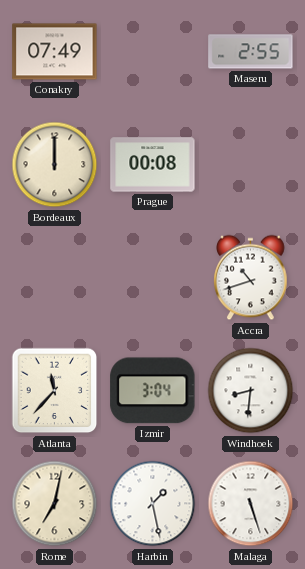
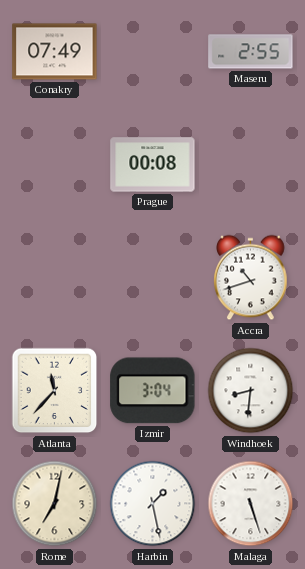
Bordeaux: 12:00 -> none (55, 165)
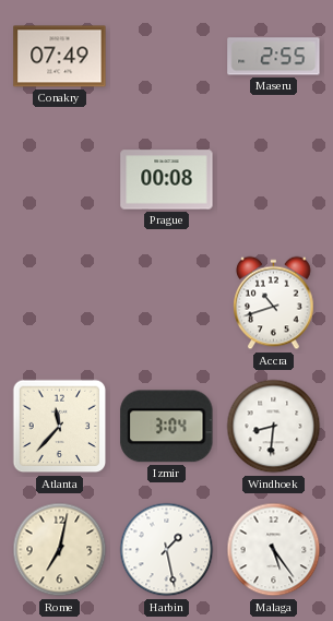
Malaga: 5:27 -> 5:24 (274, 550)
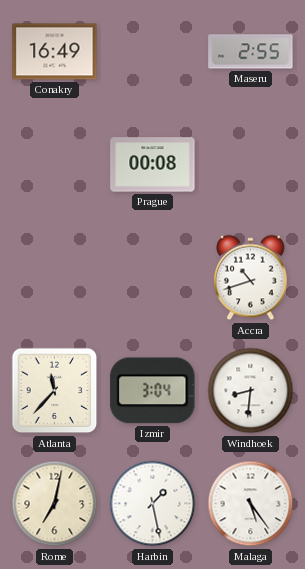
Conakry: 07:49 -> 16:49 (55, 52)
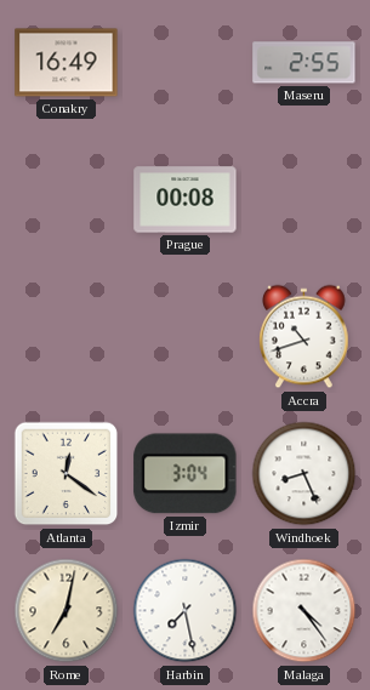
Atlanta: 11:37 -> 12:21 (67, 474)
Windhoek: 8:31 -> 8:26 (304, 474)
Harbin: 1:28 -> 7:28 (186, 611)
Malaga: 5:24 -> 4:24 (304, 611)
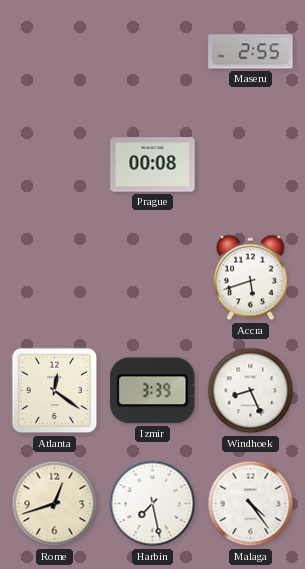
Conakry: 16:49 -> none (67, 63)
Accra: 10:42 -> 5:42 (251, 278)
Izmir: 3:04 -> 3:39 (153, 391)
Rome: 7:02 -> 12:42 (55, 504)
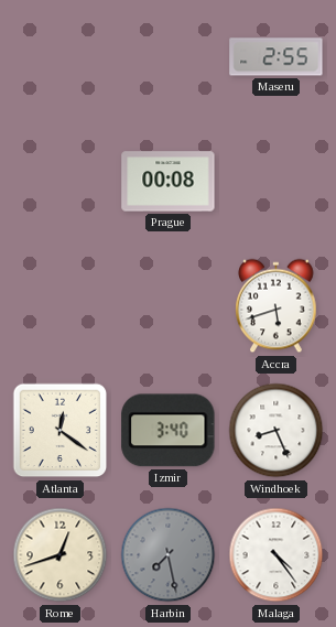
Izmir: 3:39 -> 3:40 (169, 431)
Harbin dial: white -> grey (169, 555)
